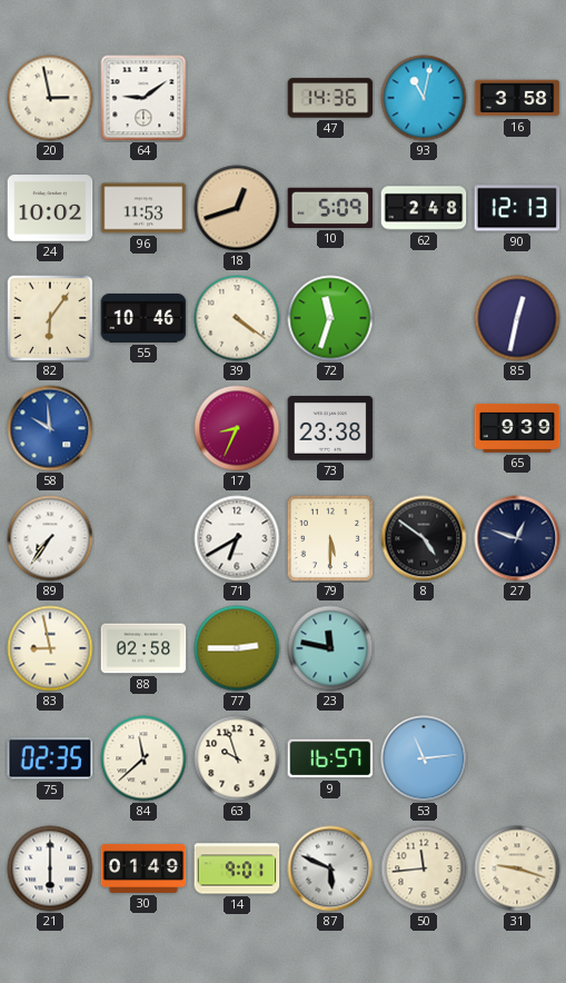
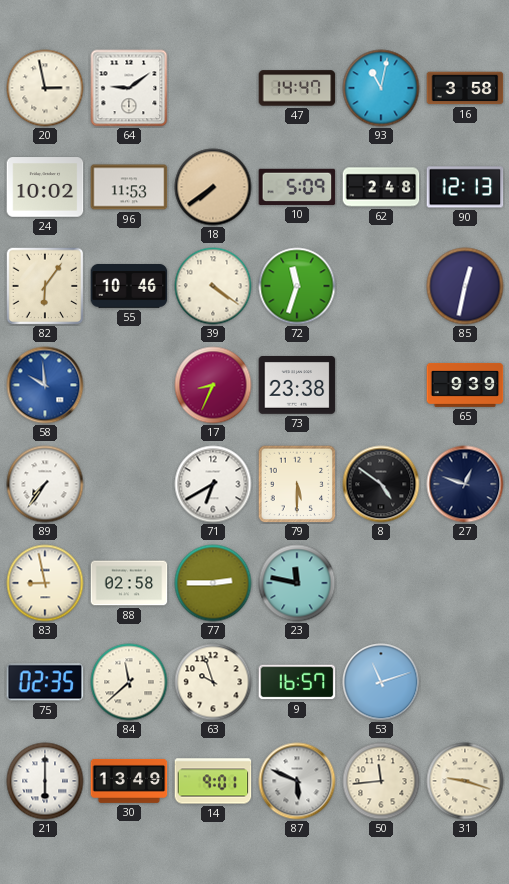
47: 14:36 -> 14:47 (297, 88)
18: 12:42 -> 7:39 (213, 187)
53: 11:14 -> 11:12 (381, 682)
30: 01:49 -> 13:49 (129, 781)
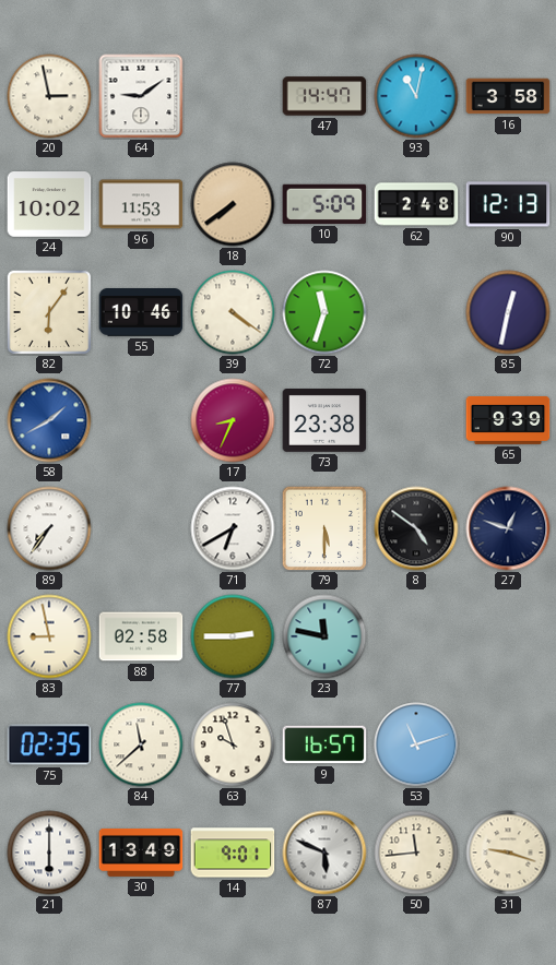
58: 9:59 -> 1:40 (49, 420)
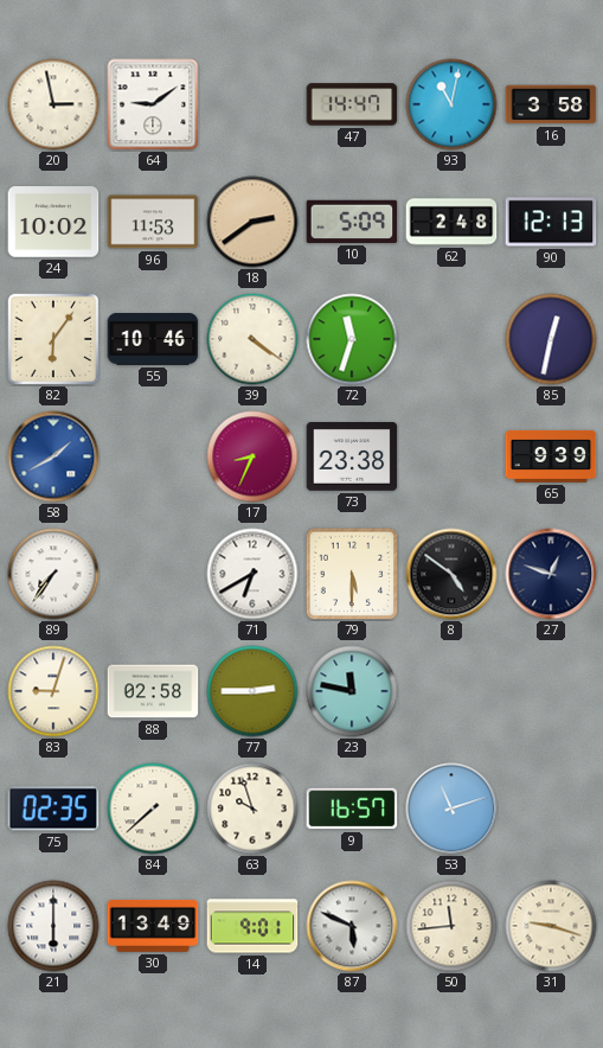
18: 7:39 -> 2:39 (252, 222)
83: 8:58 -> 9:03 (53, 691)
84: 11:38 -> 7:38 (153, 809)
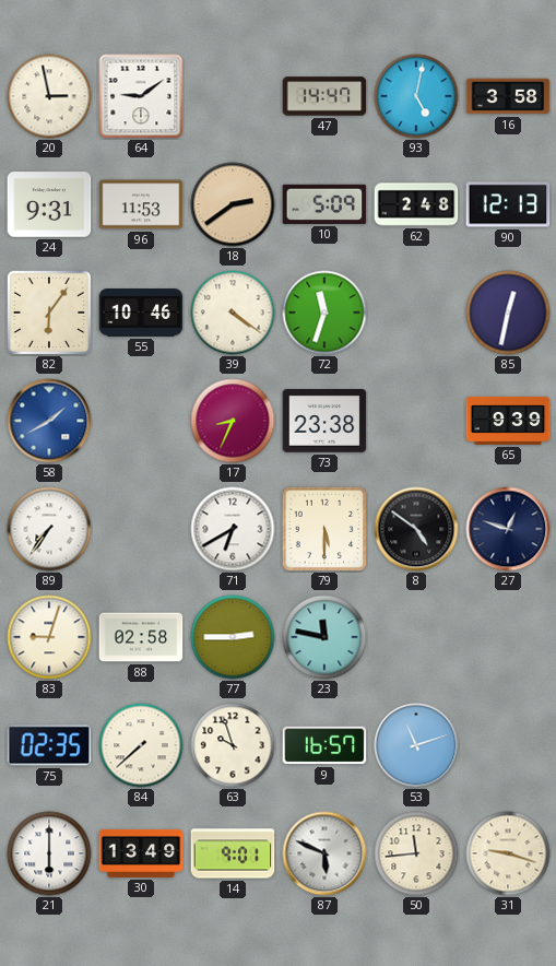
93: 11:02 -> 5:02 (416, 96)
24: 10:02 -> 9:31 (49, 204)
